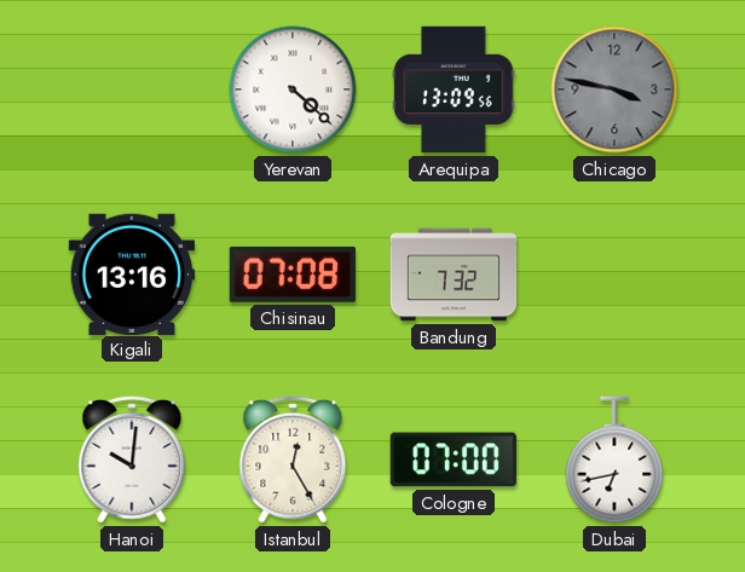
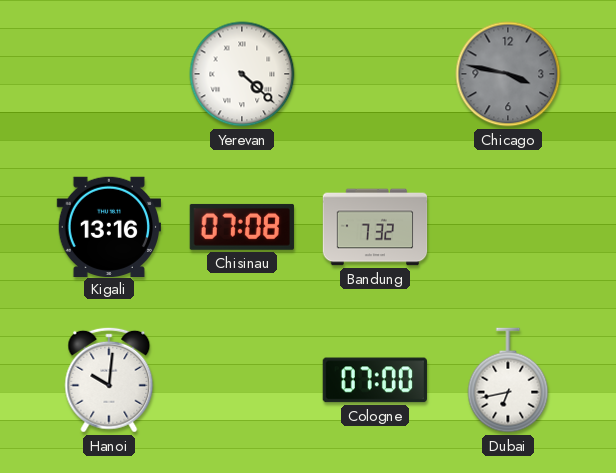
Arequipa: 13:09 -> none (454, 89)
Istanbul: 12:25 -> none (293, 460)
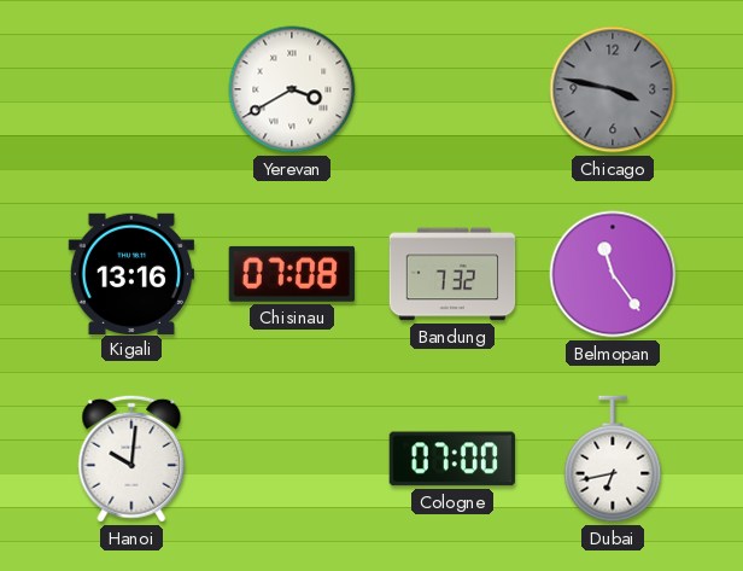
Yerevan: 4:22 -> 3:40 (292, 89)
Belmopan: none -> 11:24 (613, 274)
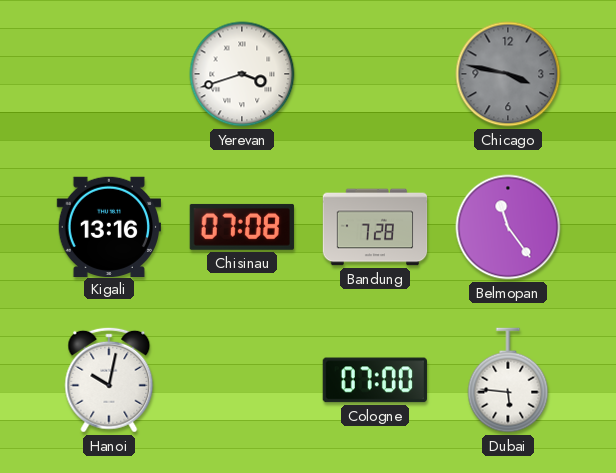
Yerevan: 3:40 -> 3:42 (242, 74)
Bandung: 7:32 -> 7:28 (375, 227)
Hanoi: 10:01 -> 10:02 (109, 380)
Dubai: 6:43 -> 5:46 (508, 380)
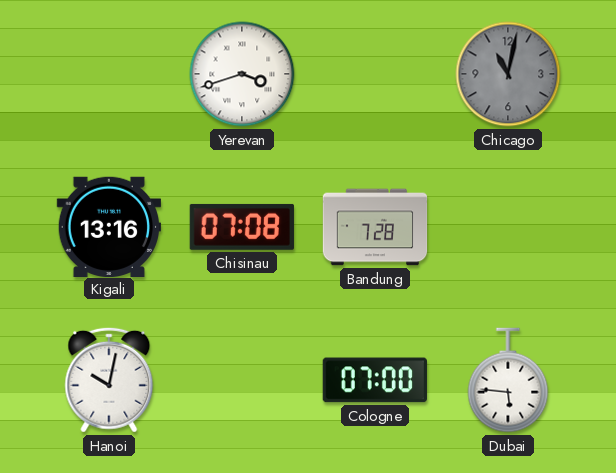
Chicago: 3:47 -> 11:02 (508, 74)
Belmopan: 11:24 -> none (508, 227)
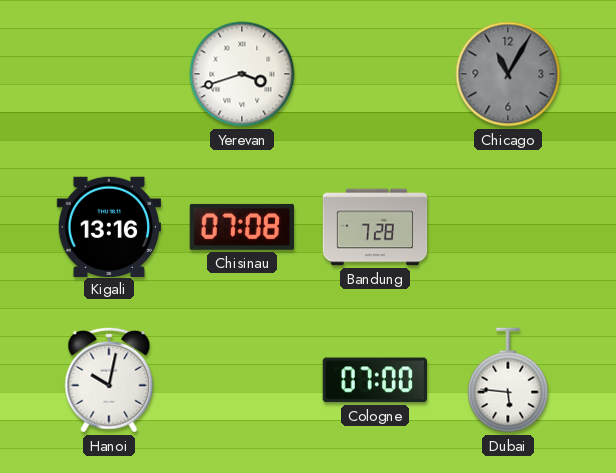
Chicago: 11:02 -> 11:05 (508, 74)
